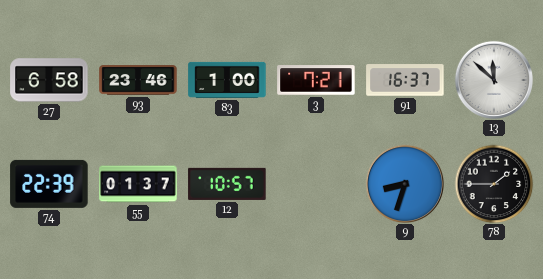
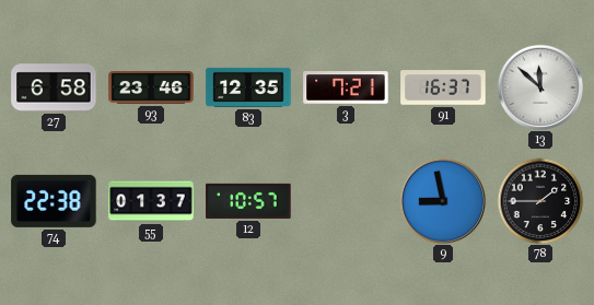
83: 1:00 -> 12:35 (248, 87)
74: 22:39 -> 22:38 (54, 201)
9: 8:33 -> 8:58 (442, 200)
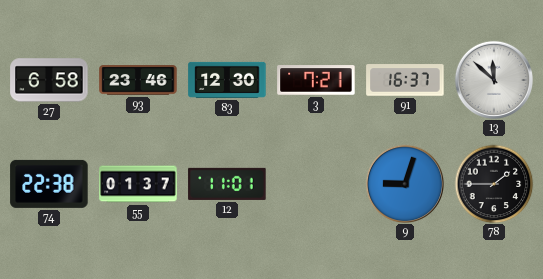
83: 12:35 -> 12:30 (227, 80)
12: 10:57 -> 11:01 (227, 184)
9: 8:58 -> 9:03 (404, 183)
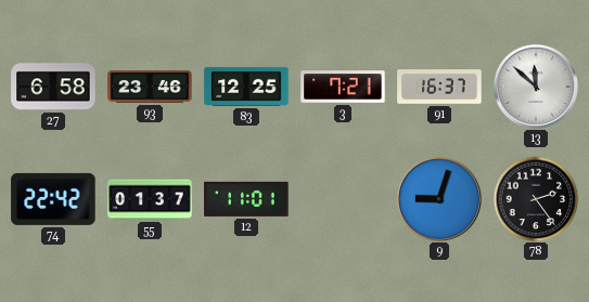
83: 12:30 -> 12:25 (246, 87)
74: 22:38 -> 22:42 (53, 199)
78: 1:45 -> 2:24 (536, 199)
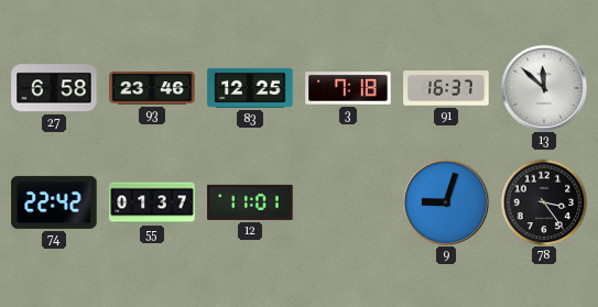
3: 7:21 -> 7:18 (348, 88)
78: 2:24 -> 3:24 (544, 202)
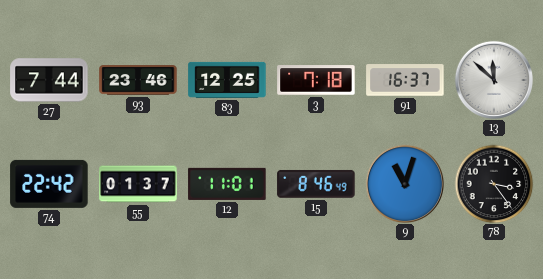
27: 6:58 -> 7:44 (49, 80)
15: none -> 8:46 (316, 184)
9: 9:03 -> 11:03 (404, 183)
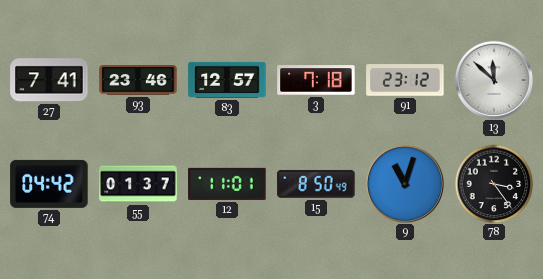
27: 7:44 -> 7:41 (49, 80)
83: 12:25 -> 12:57 (227, 80)
91: 16:37 -> 23:12 (405, 80)
74: 22:42 -> 04:42 (49, 184)
15: 8:46 -> 8:50 (316, 184)
